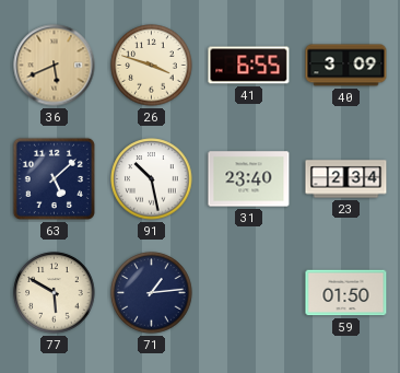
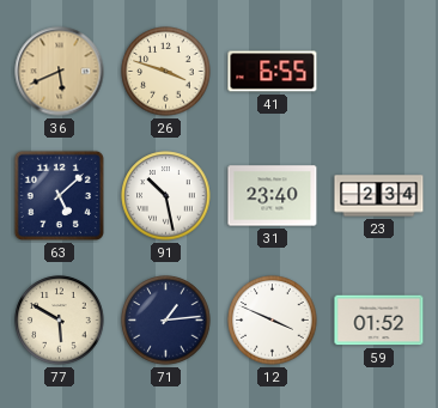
40: 3:09 -> none (346, 66)
12: none -> 3:49 (273, 321)
59: 01:50 -> 01:52 (379, 321)
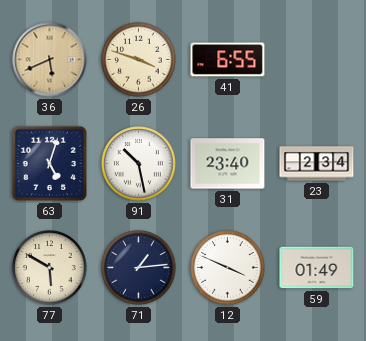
63: 5:08 -> 5:03 (49, 163)
59: 01:52 -> 01:49 (317, 268)
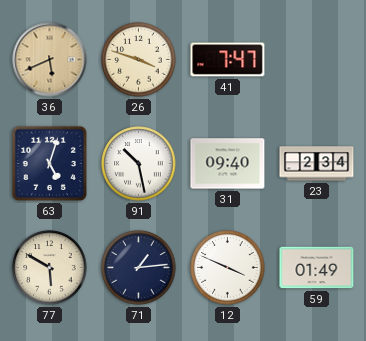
41: 6:55 -> 7:47 (228, 60)
31: 23:40 -> 09:40 (228, 164)
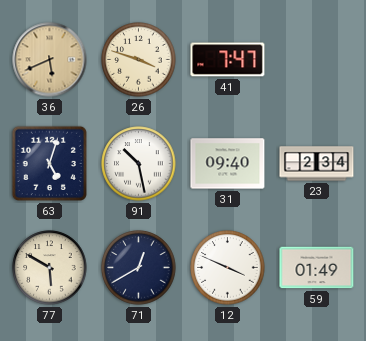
71: 1:14 -> 12:40 (139, 268)
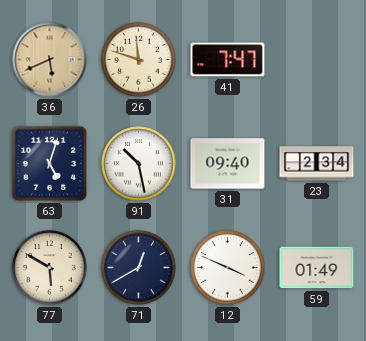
26: 3:48 -> 11:48 (139, 60)
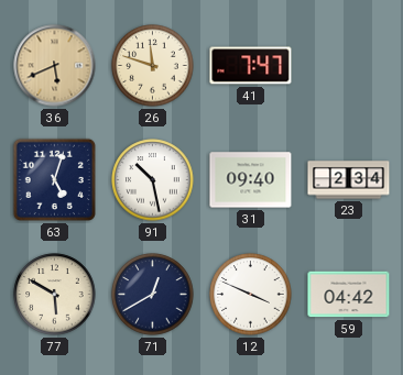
59: 01:49 -> 04:42 (349, 295)
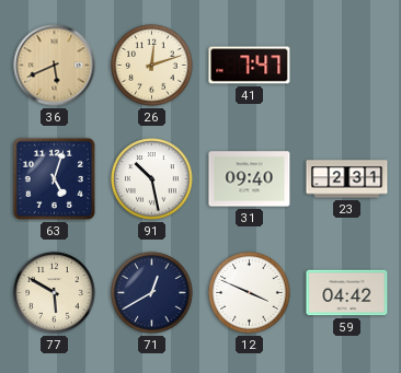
26: 11:48 -> 12:12 (152, 66)
23: 2:34 -> 2:31 (347, 179)
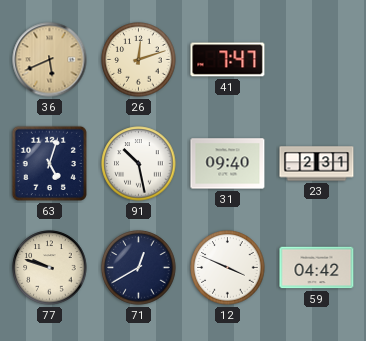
77: 5:50 -> 9:48 (50, 268)
